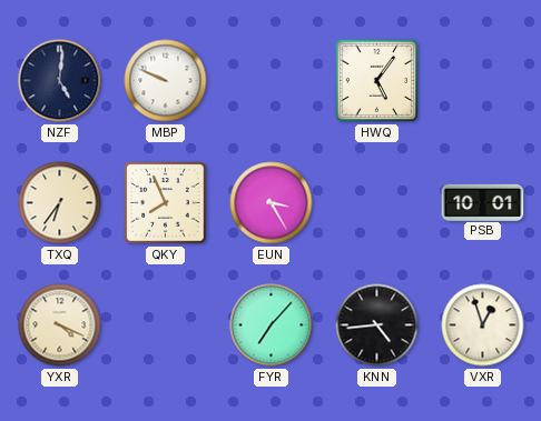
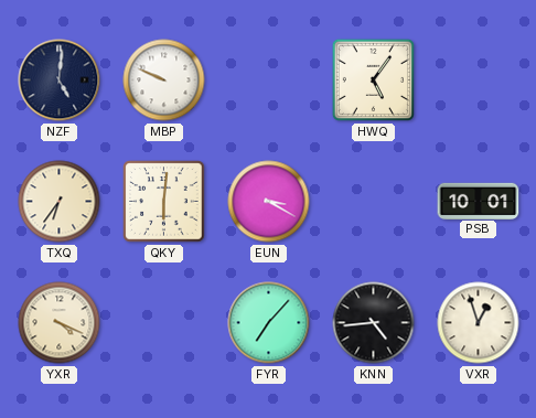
QKY: 7:56 -> 6:01 (164, 202)
EUN: 3:25 -> 3:20 (269, 202)
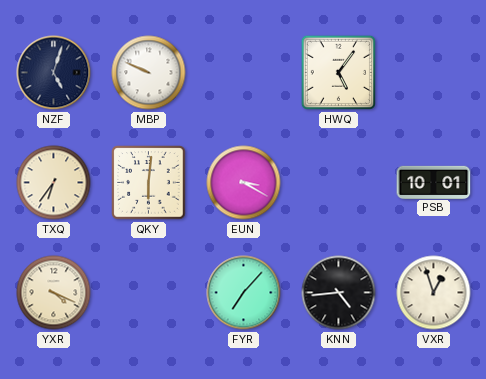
NZF: 5:01 -> 5:03 (54, 73)
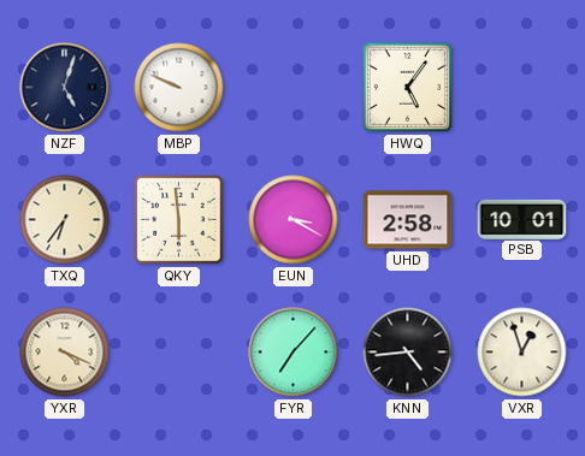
QKY: 6:01 -> 5:59 (179, 220)
UHD: none -> 2:58 (408, 220)
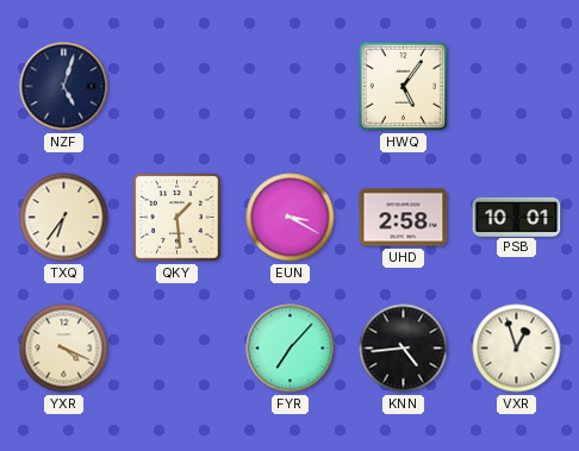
MBP: 9:49 -> none (179, 88)
QKY: 5:59 -> 1:29 (178, 218)
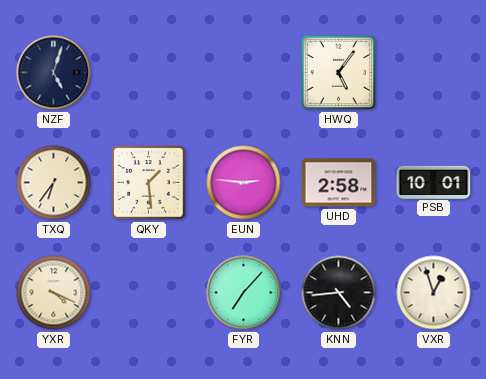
EUN: 3:20 -> 2:46 (244, 183)
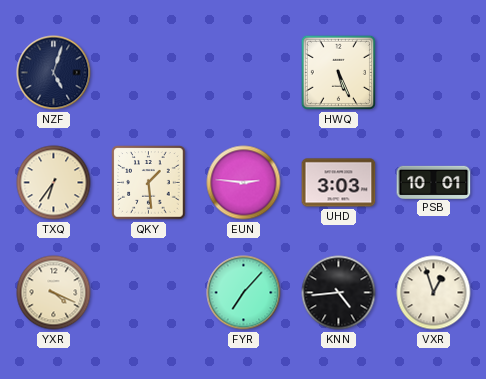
HWQ: 5:06 -> 5:26 (338, 72)
UHD: 2:58 -> 3:03 (339, 183)
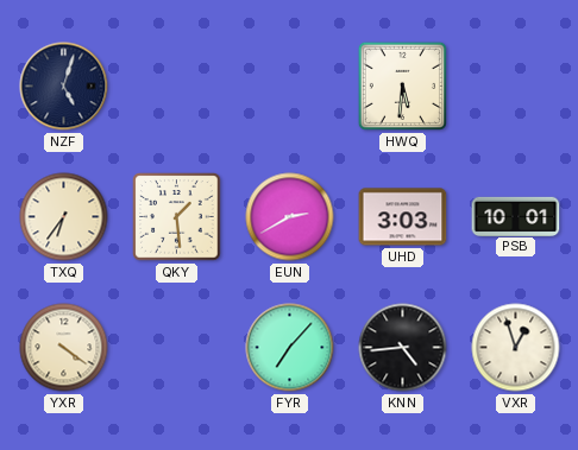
HWQ: 5:26 -> 5:31 (402, 85)
EUN: 2:46 -> 2:40 (290, 217)
YXR: 4:19 -> 4:21 (64, 348)
